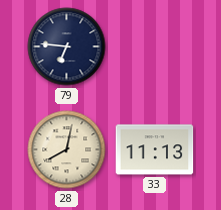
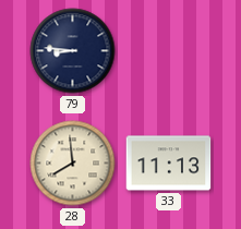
79: 6:46 -> 8:46 (73, 51)
28: 8:02 -> 7:59 (73, 164)
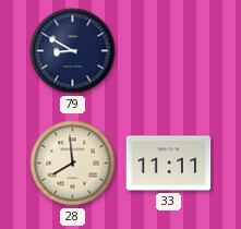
79: 8:46 -> 8:50 (73, 51)
33: 11:13 -> 11:11 (169, 164)
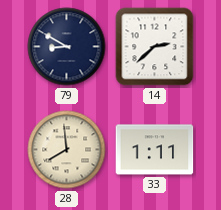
14: none -> 2:38 (155, 47)
33: 11:11 -> 1:11 (155, 150)
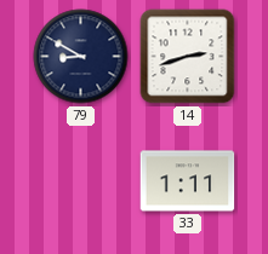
14: 2:38 -> 2:42 (188, 57)
28: 7:59 -> none (67, 150)
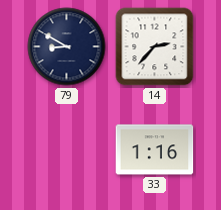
14: 2:42 -> 2:37 (155, 47)
33: 1:11 -> 1:16 (155, 150)
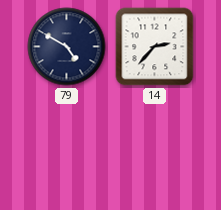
79: 8:50 -> 4:50 (67, 47)
33: 1:16 -> none (155, 150)
